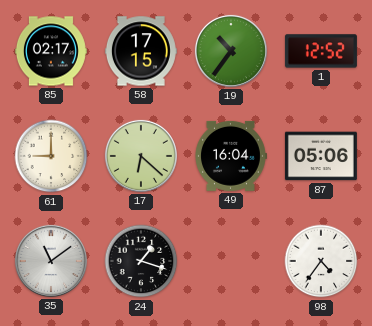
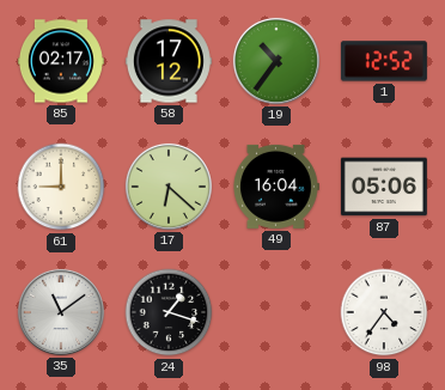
58: 17:15 -> 17:12 (169, 61)
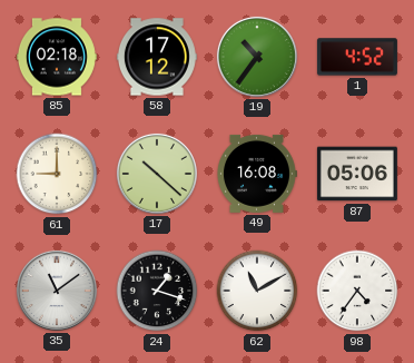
85: 02:17 -> 02:18 (57, 57)
1: 12:52 -> 4:52 (357, 57)
17: 6:22 -> 10:22 (157, 174)
49: 16:04 -> 16:08 (257, 174)
62: none -> 11:10 (257, 291)
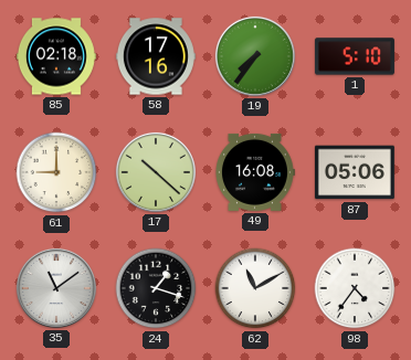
58: 17:12 -> 17:16 (156, 56)
19: 10:36 -> 7:36 (255, 56)
1: 4:52 -> 5:10 (355, 56)
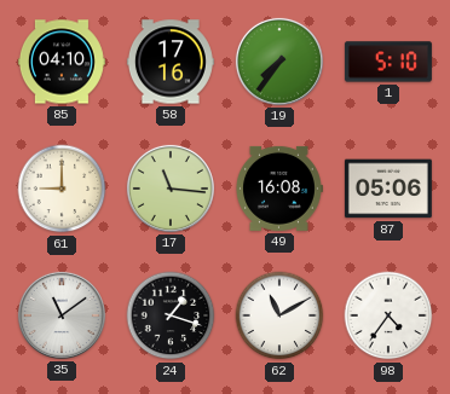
85: 02:18 -> 04:10 (62, 62)
17: 10:22 -> 11:16 (171, 189)
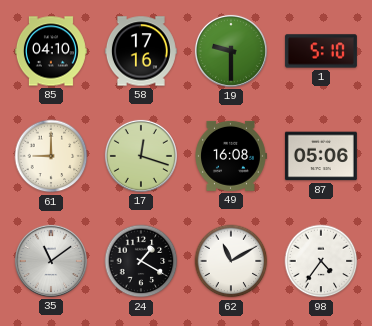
19: 7:36 -> 9:30 (231, 51)
17: 11:16 -> 12:18 (141, 156)
24: 1:18 -> 1:20 (141, 261)
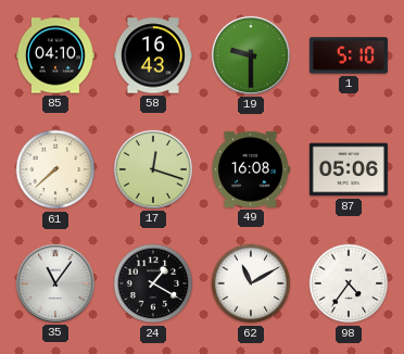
58: 17:16 -> 16:43 (153, 55)
61: 9:00 -> 7:38 (55, 169)
35: 11:09 -> 11:06 (55, 283)
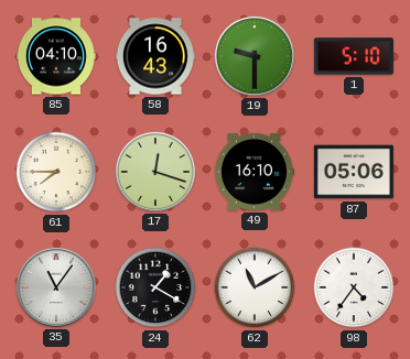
61: 7:38 -> 7:45 (56, 172)
49: 16:08 -> 16:10 (255, 172)
